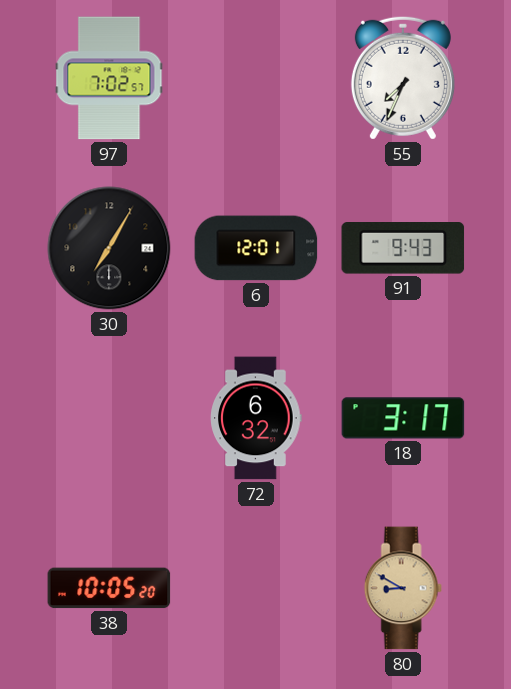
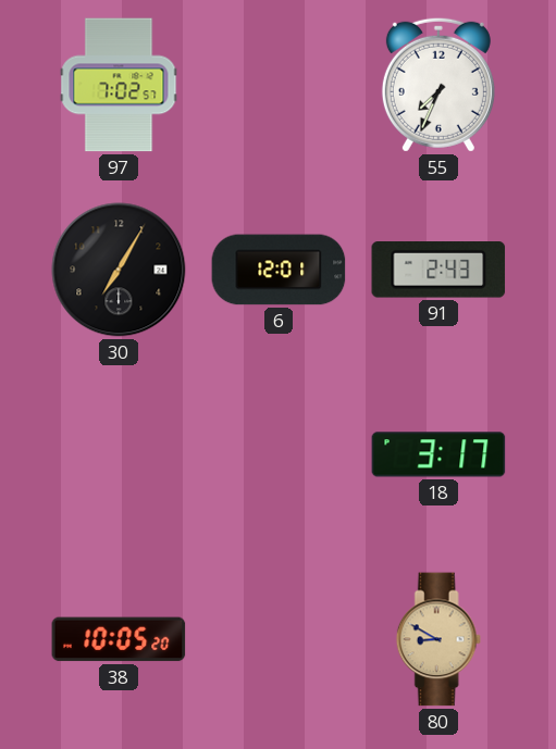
91: 9:43 -> 2:43 (438, 270)
72: 6:32 -> none (256, 418)
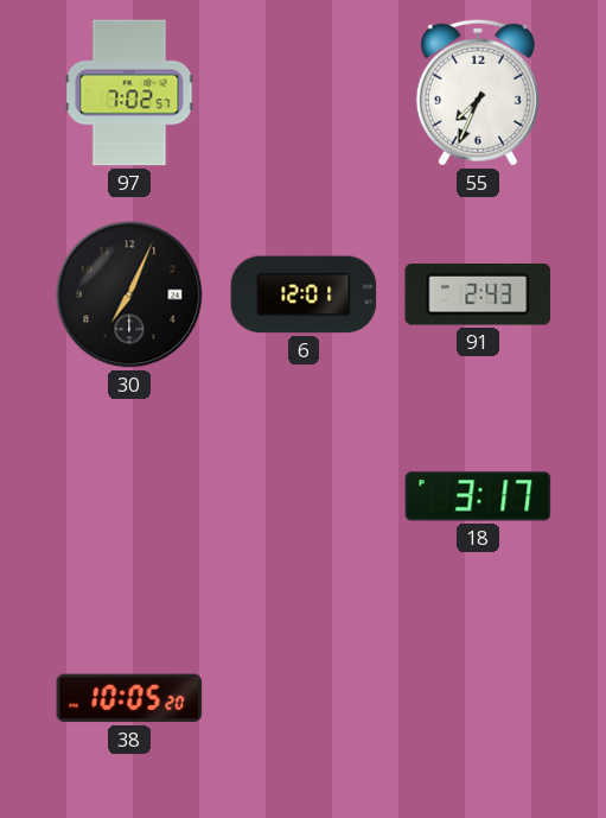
30: 7:05 -> 7:04 (129, 294)
80: 8:50 -> none (438, 639)
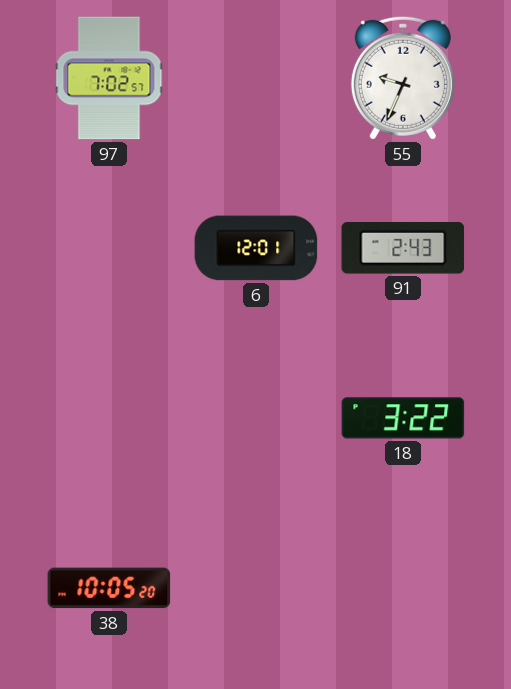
55: 7:34 -> 9:34 (403, 78)
30: 7:04 -> none (129, 294)
18: 3:17 -> 3:22 (403, 418)
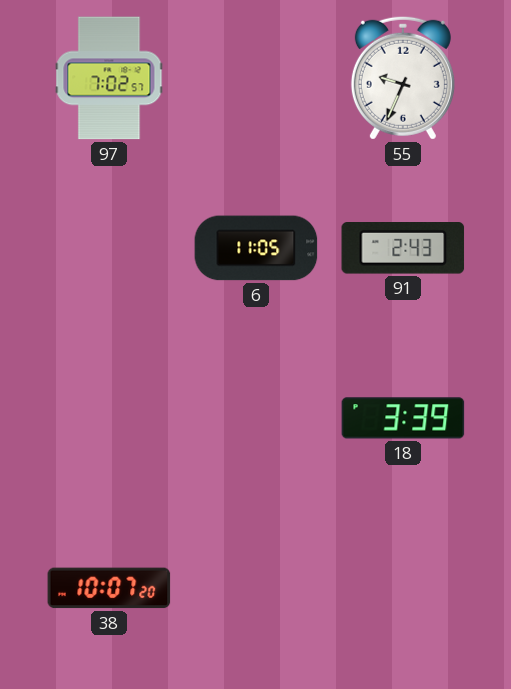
6: 12:01 -> 11:05 (256, 248)
18: 3:22 -> 3:39 (403, 418)
38: 10:05 -> 10:07 (109, 588)
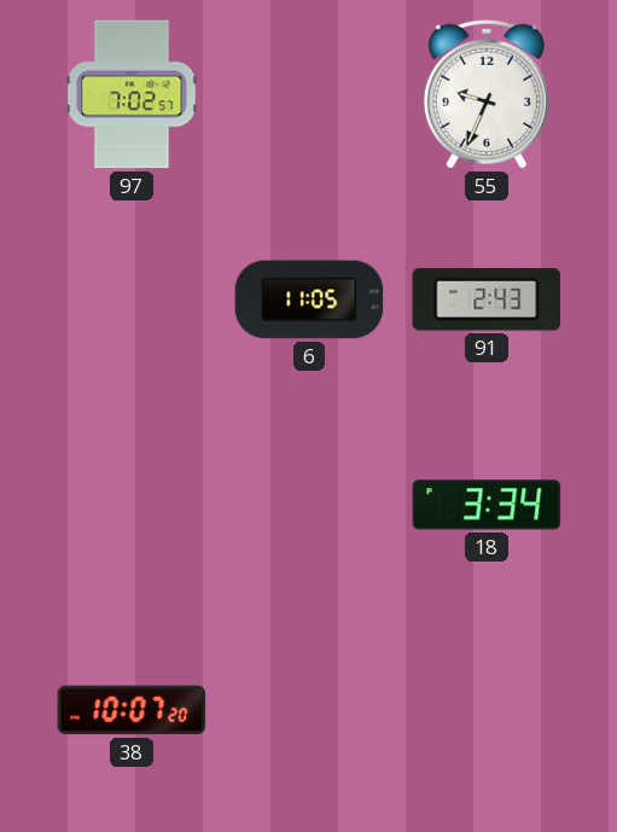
18: 3:39 -> 3:34 (487, 505)
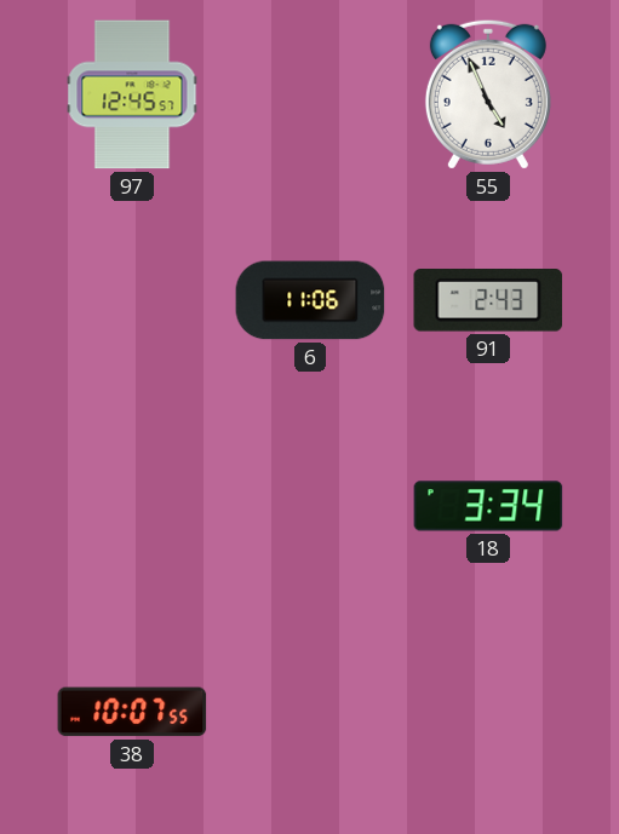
97: 7:02 -> 12:45 (132, 94)
55: 9:34 -> 4:56 (488, 94)
6: 11:05 -> 11:06 (310, 300)
38: 10:07:20 -> 10:07:55 (132, 712)
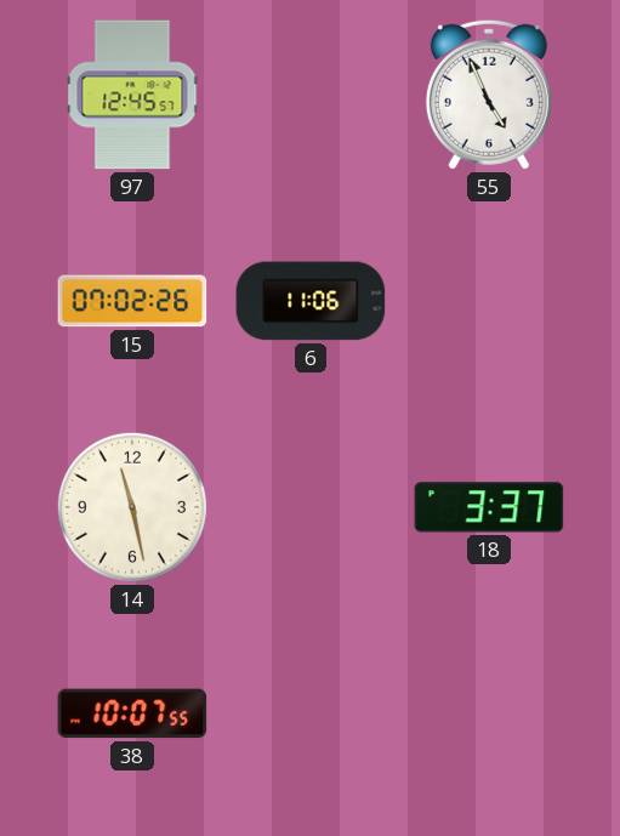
15: none -> 07:02 (132, 301)
91: 2:43 -> none (488, 300)
14: none -> 11:28 (132, 507)
18: 3:34 -> 3:37 (489, 507)
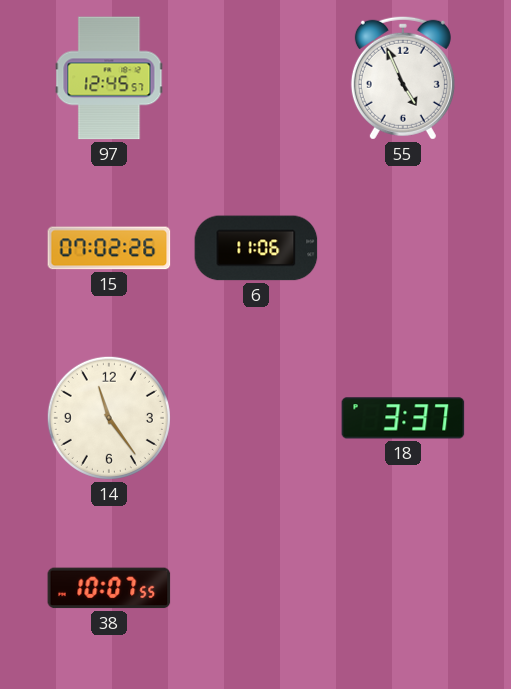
14: 11:28 -> 11:24 (109, 418)
